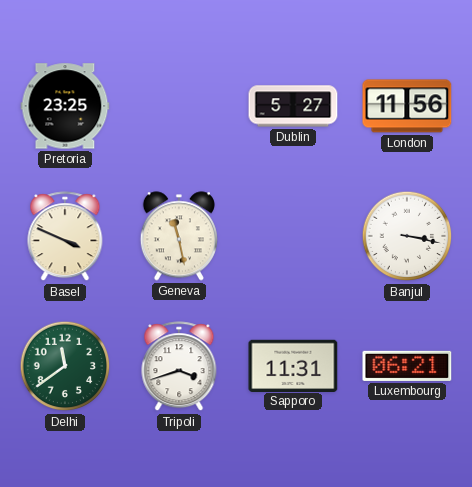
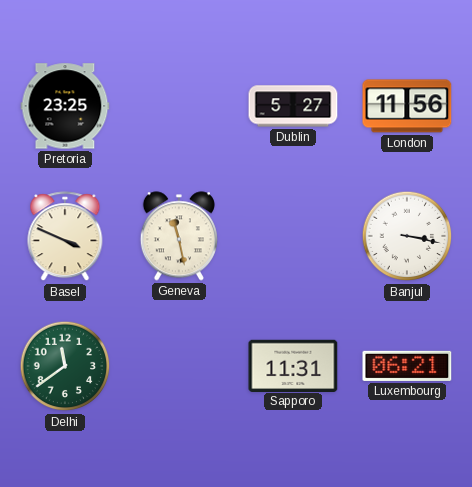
Tripoli: 3:42 -> none (179, 367)
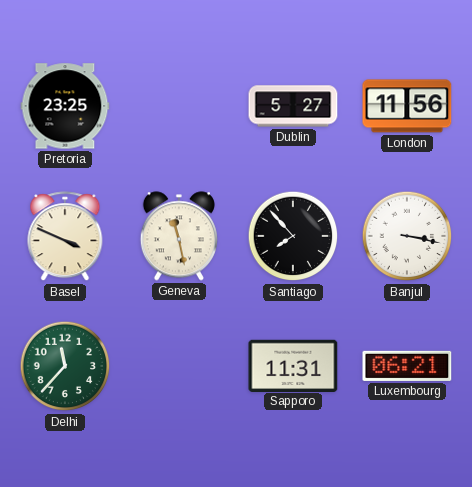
Santiago: none -> 7:53 (293, 236)
Delhi: 11:39 -> 11:37 (65, 366)
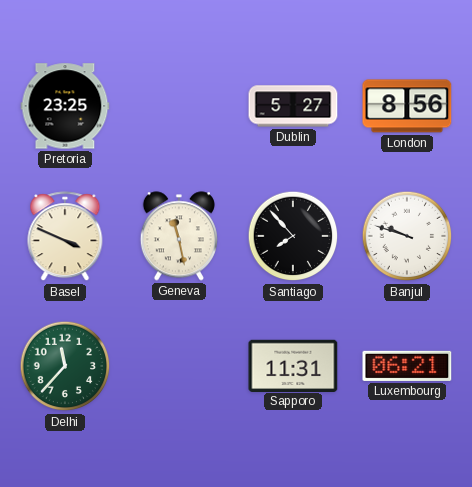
London: 11:56 -> 8:56 (407, 106)
Banjul: 3:17 -> 9:48 (407, 236)
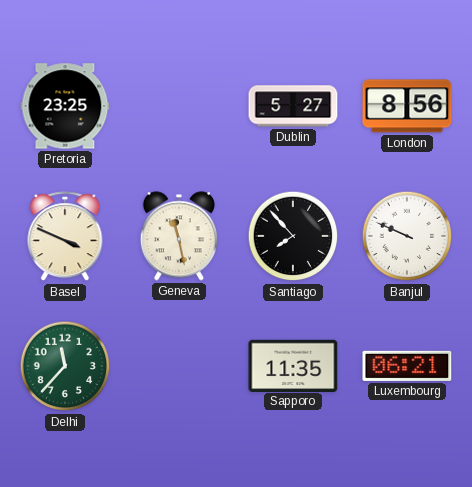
Banjul: 9:48 -> 9:49 (407, 236)
Sapporo: 11:31 -> 11:35 (293, 365)
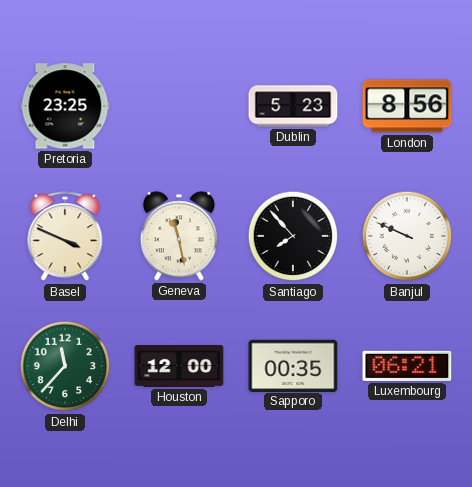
Dublin: 5:27 -> 5:23 (293, 106)
Houston: none -> 12:00 (179, 366)
Sapporo: 11:35 -> 00:35 (293, 365)
